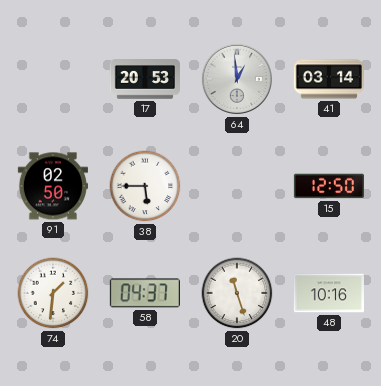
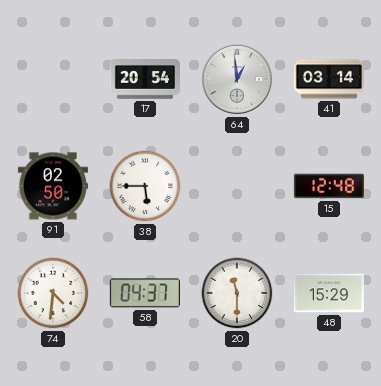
17: 20:53 -> 20:54 (145, 79)
15: 12:50 -> 12:48 (329, 186)
74: 1:31 -> 4:31 (53, 293)
20: 11:27 -> 11:30 (237, 293)
48: 10:16 -> 15:29 (329, 293)
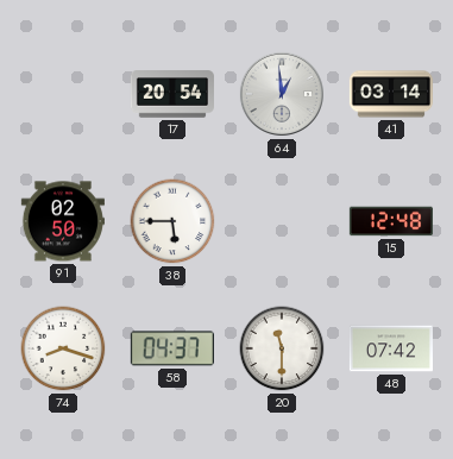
74: 4:31 -> 8:18 (63, 348)
48: 15:29 -> 07:42 (391, 348)
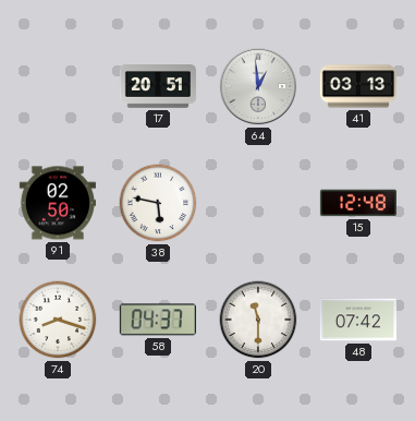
17: 20:54 -> 20:51 (158, 86)
41: 03:14 -> 03:13 (358, 86)
38: 5:45 -> 5:47 (158, 203)
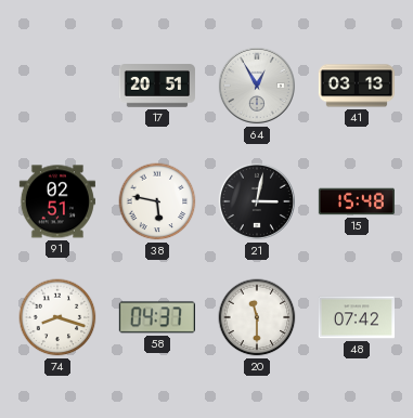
64: 12:59 -> 12:55 (257, 86)
91: 02:50 -> 02:51 (57, 201)
21: none -> 3:02 (257, 201)
15: 12:48 -> 15:48 (357, 201)
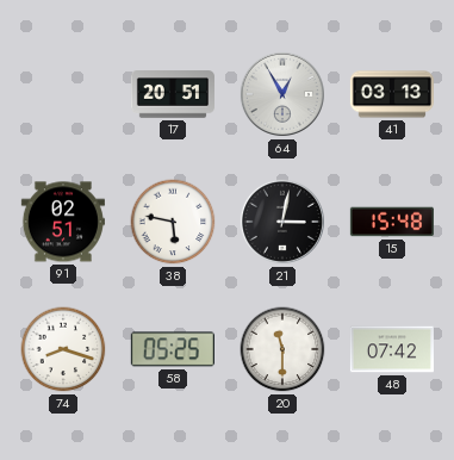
58: 04:37 -> 05:25 (173, 349)
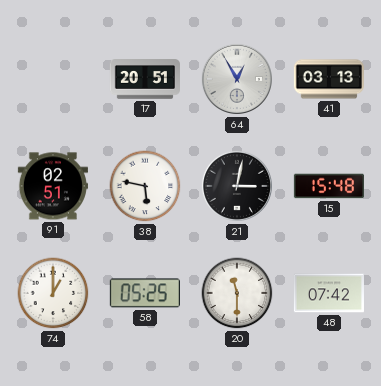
74: 8:18 -> 1:00 (53, 293)
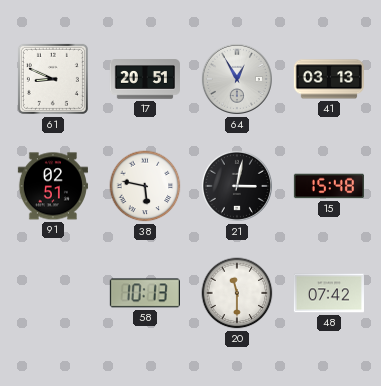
61: none -> 8:49 (53, 79)
74: 1:00 -> none (53, 293)
58: 05:25 -> 10:13 (145, 293)
